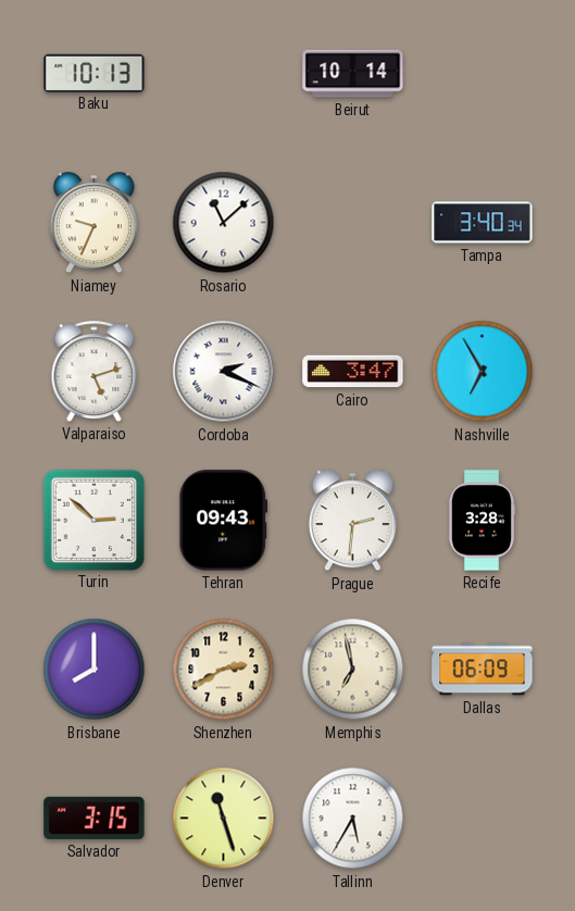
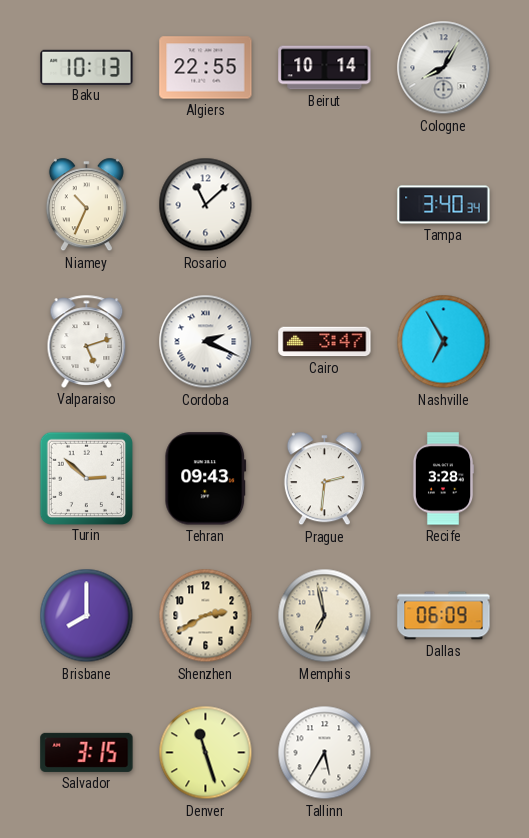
Algiers: none -> 22:55 (206, 68)
Cologne: none -> 8:05 (444, 68)
Niamey: 9:34 -> 10:34 (86, 205)
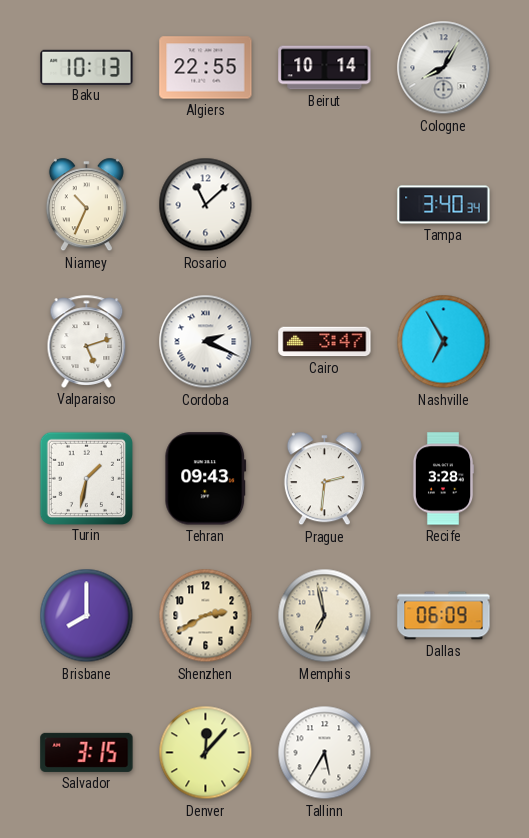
Turin: 2:52 -> 1:32 (86, 478)
Denver: 11:27 -> 12:07 (206, 753)
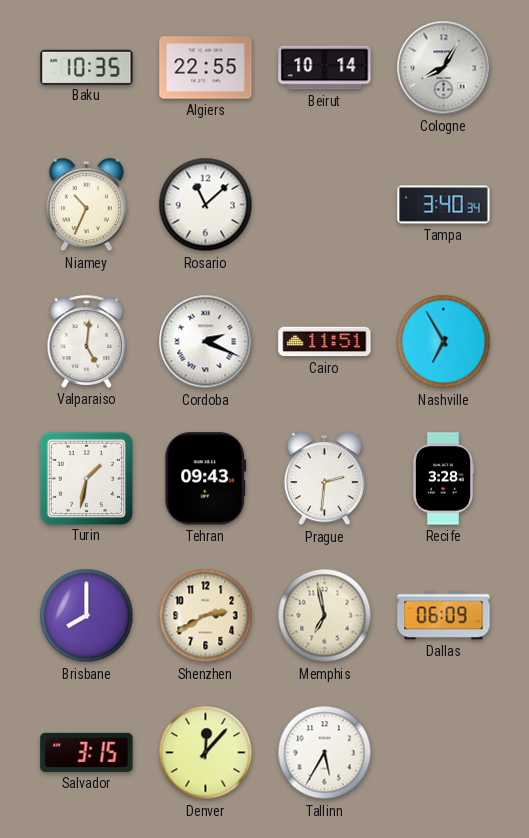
Baku: 10:13 -> 10:35 (87, 67)
Valparaiso: 5:12 -> 5:01 (87, 341)
Cairo: 3:47 -> 11:51 (325, 342)
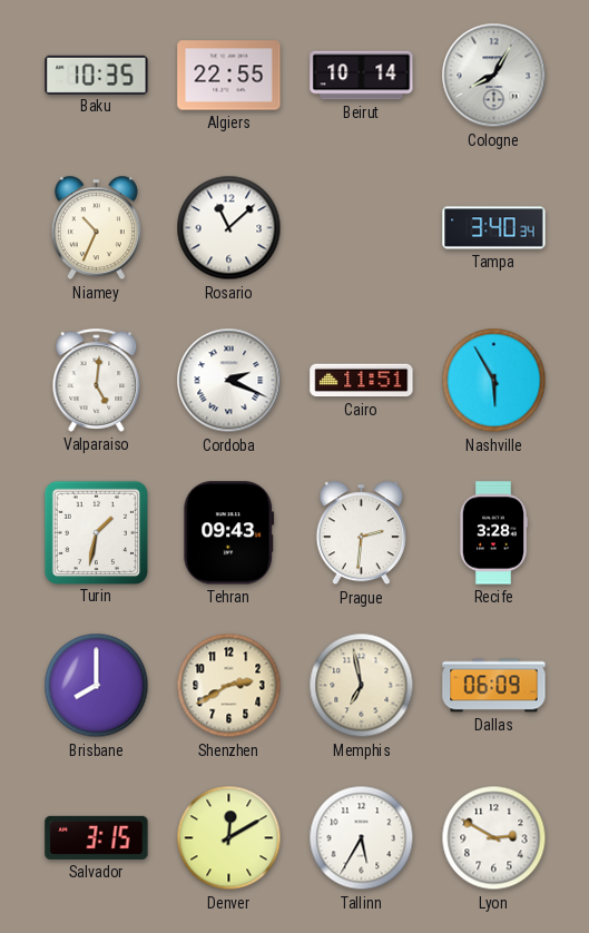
Nashville: 6:55 -> 5:55 (494, 381)
Denver: 12:07 -> 12:10 (229, 838)
Lyon: none -> 2:50 (494, 838)
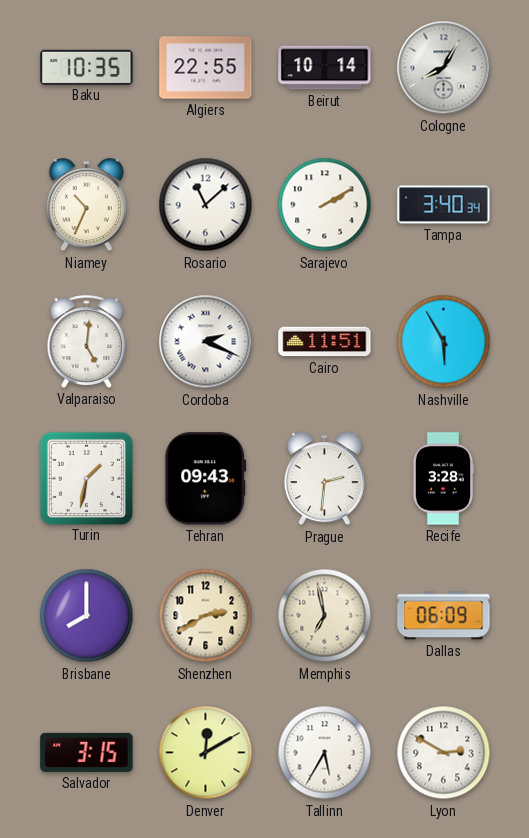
Sarajevo: none -> 2:10 (325, 205)
